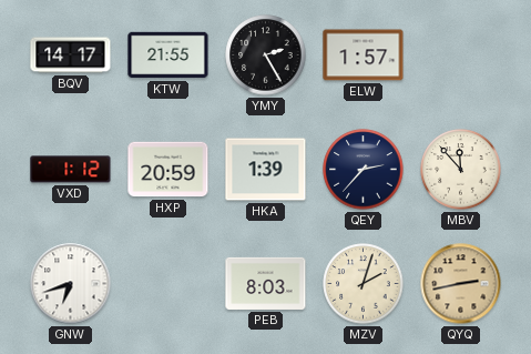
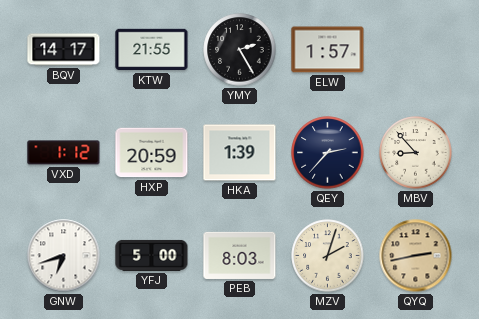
MBV: 11:53 -> 8:53 (416, 153)
YFJ: none -> 5:00 (152, 255)
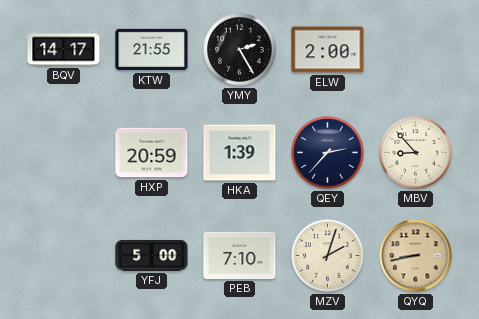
ELW: 1:57 -> 2:00 (328, 50)
VXD: 1:12 -> none (64, 153)
GNW: 6:42 -> none (64, 256)
PEB: 8:03 -> 7:10 (240, 255)
QYQ: 2:43 -> 8:43 (416, 256)
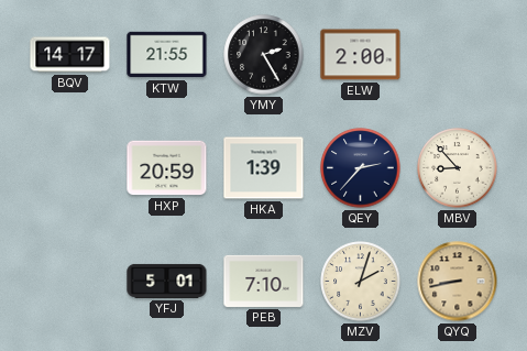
YFJ: 5:00 -> 5:01 (167, 281)
